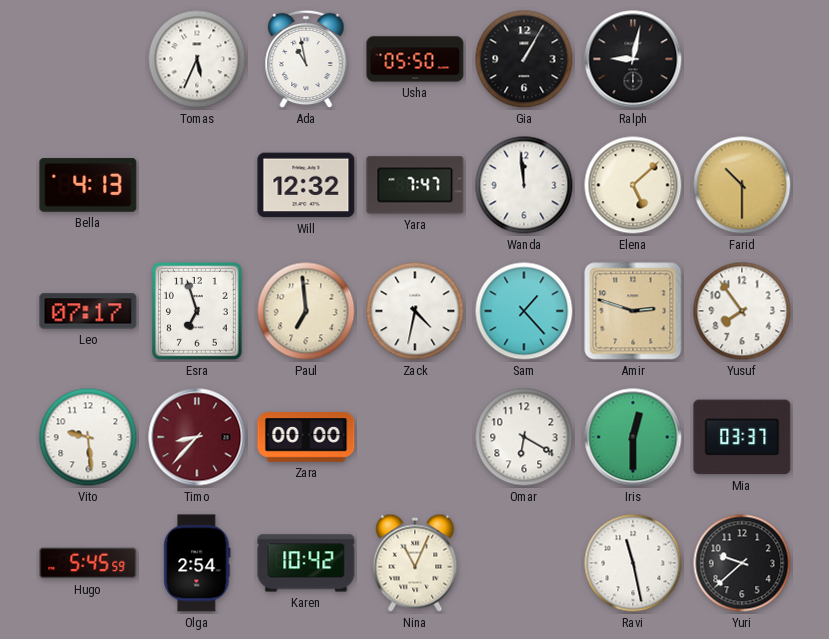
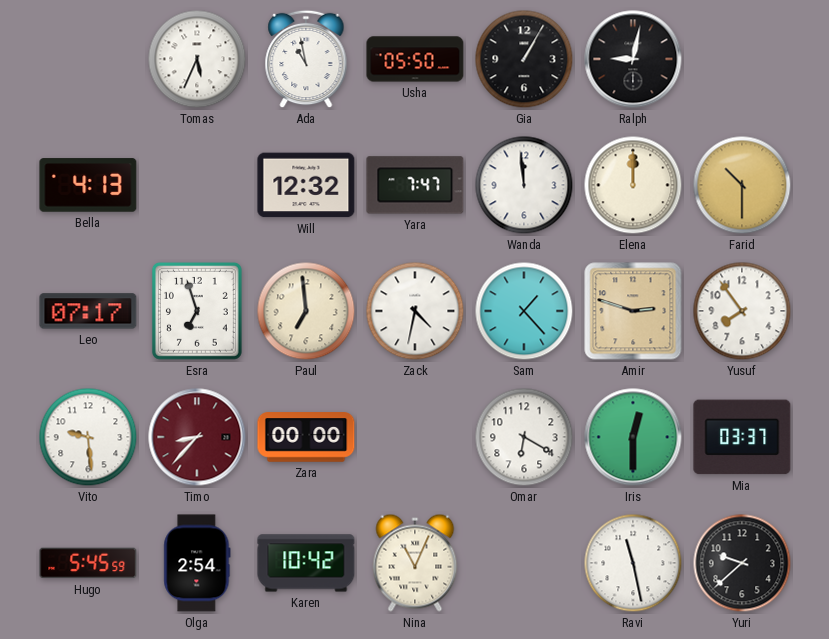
Elena: 5:08 -> 12:00 (633, 185)
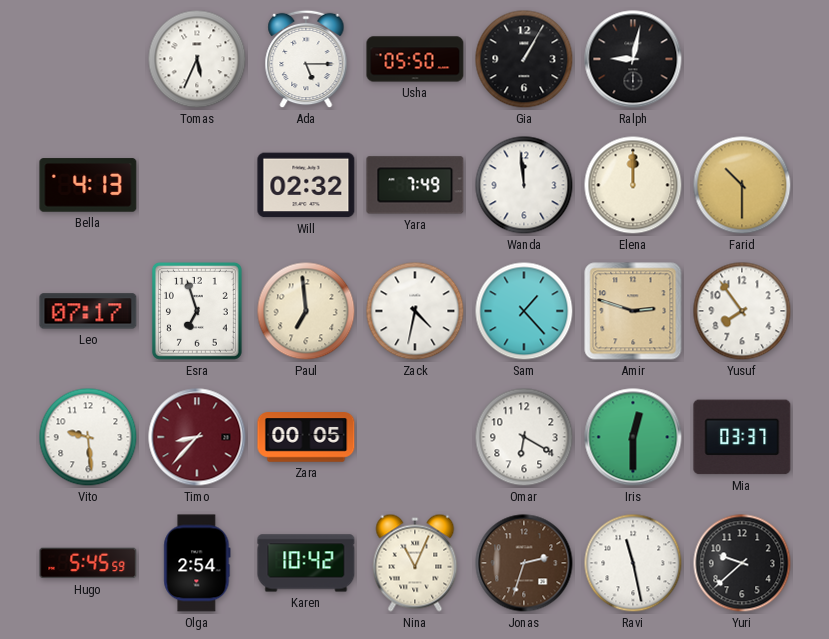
Ada: 10:58 -> 5:15 (306, 59)
Will: 12:32 -> 02:32 (306, 185)
Yara: 7:47 -> 7:49 (415, 185)
Zara: 00:00 -> 00:05 (306, 437)
Jonas: none -> 2:33 (524, 563)
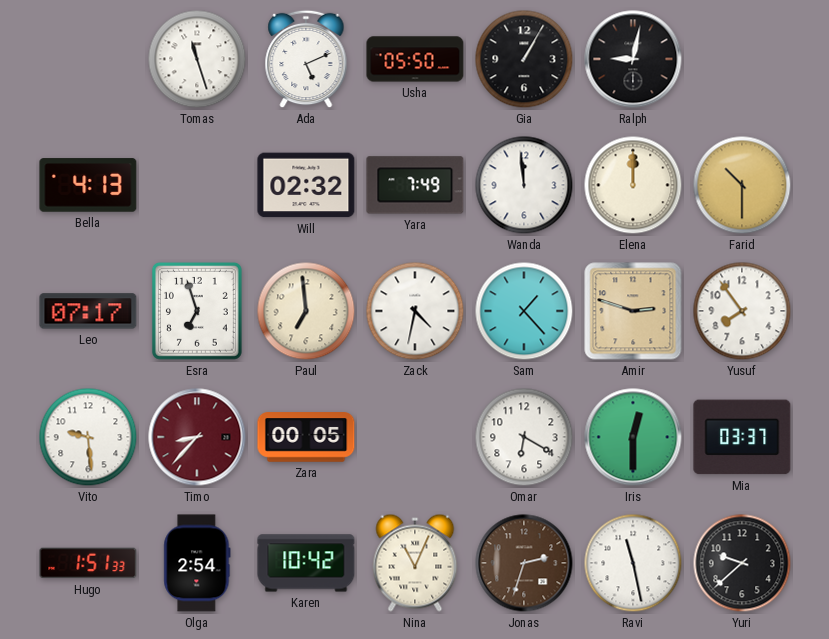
Tomas: 5:34 -> 11:27 (197, 59)
Ada: 5:15 -> 5:11 (306, 59)
Hugo: 5:45 -> 1:51 (88, 563)
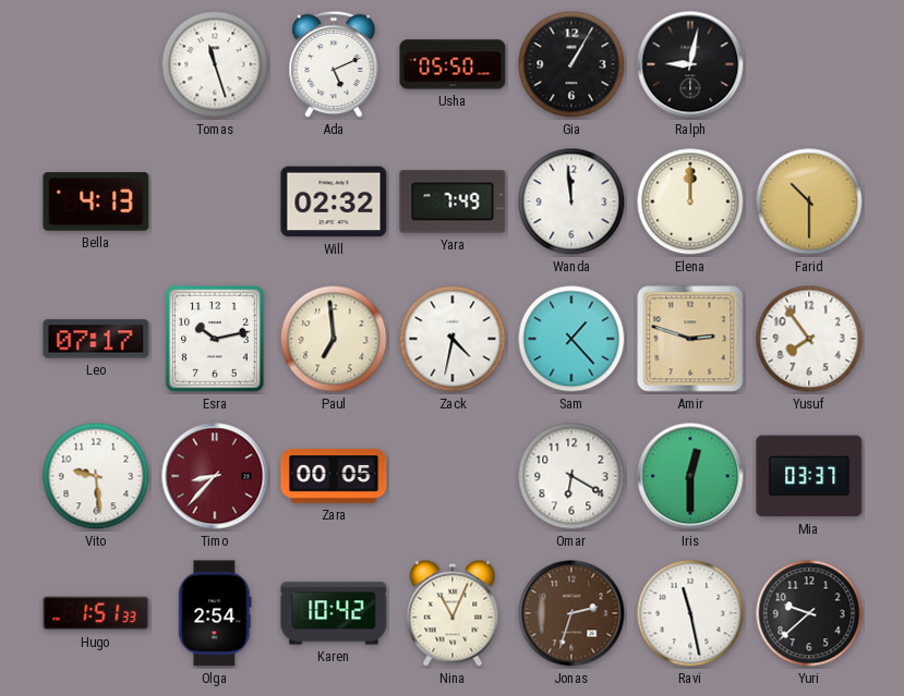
Esra: 6:57 -> 10:13 (215, 339)
